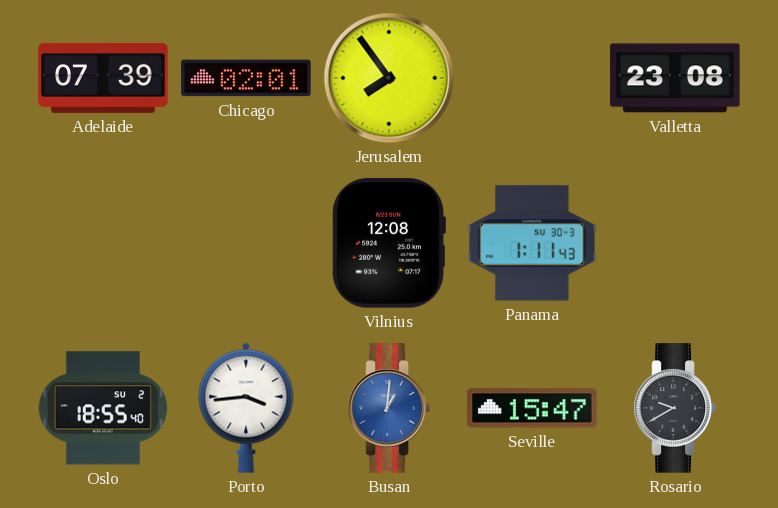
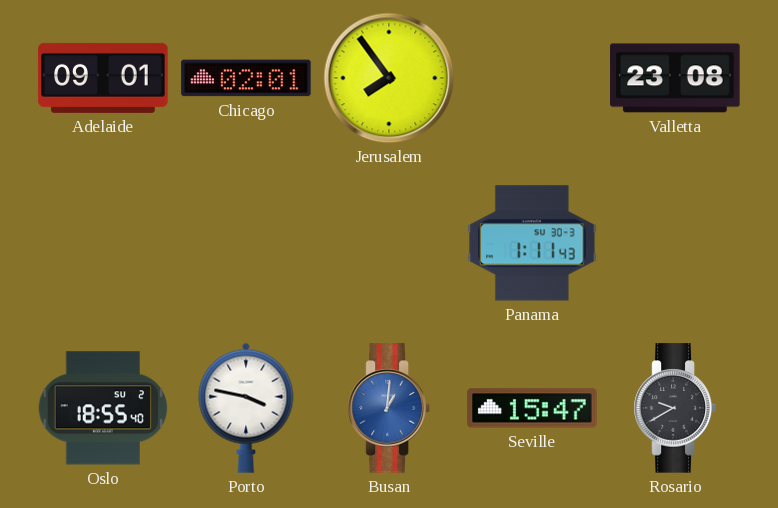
Adelaide: 07:39 -> 09:01 (103, 78)
Vilnius: 12:08 -> none (389, 243)
Porto: 3:44 -> 3:47 (246, 408)
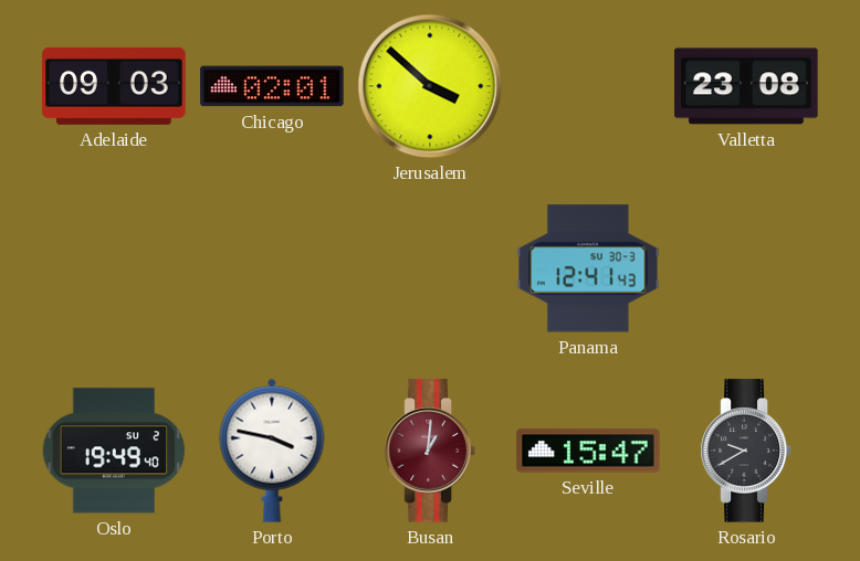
Adelaide: 09:01 -> 09:03 (114, 86)
Jerusalem: 7:54 -> 3:52 (430, 86)
Panama: 1:11 -> 12:41 (588, 268)
Oslo: 18:55 -> 19:49 (114, 451)
Busan dial: blue -> burgundy (430, 451)
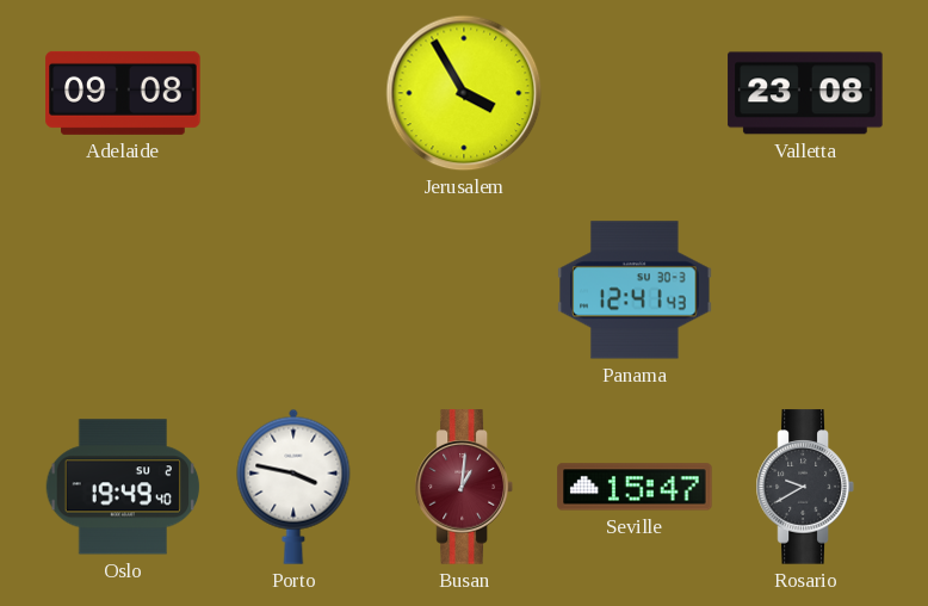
Adelaide: 09:03 -> 09:08 (123, 93)
Chicago: 02:01 -> none (272, 86)
Jerusalem: 3:52 -> 3:55 (464, 93)
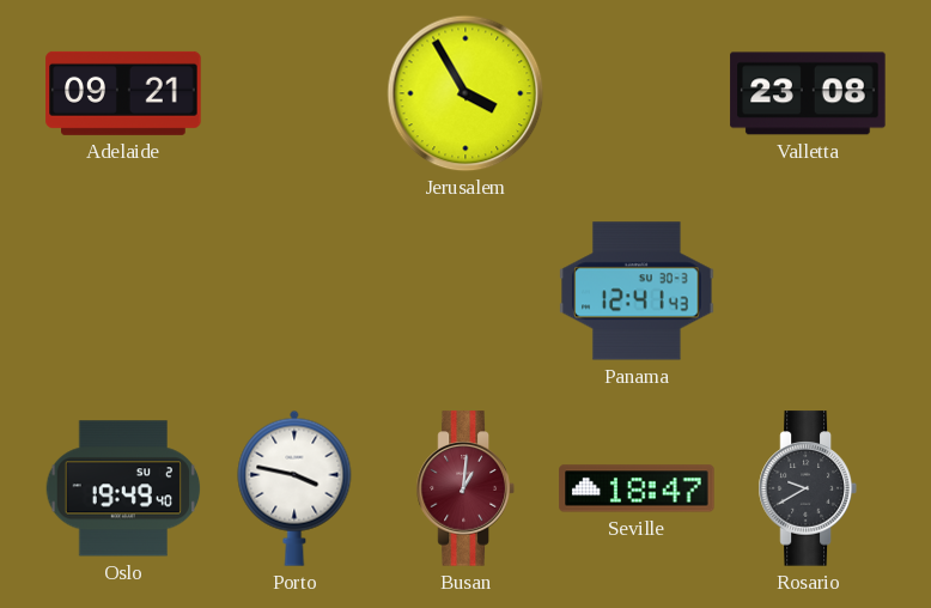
Adelaide: 09:08 -> 09:21 (123, 93)
Seville: 15:47 -> 18:47 (637, 488)
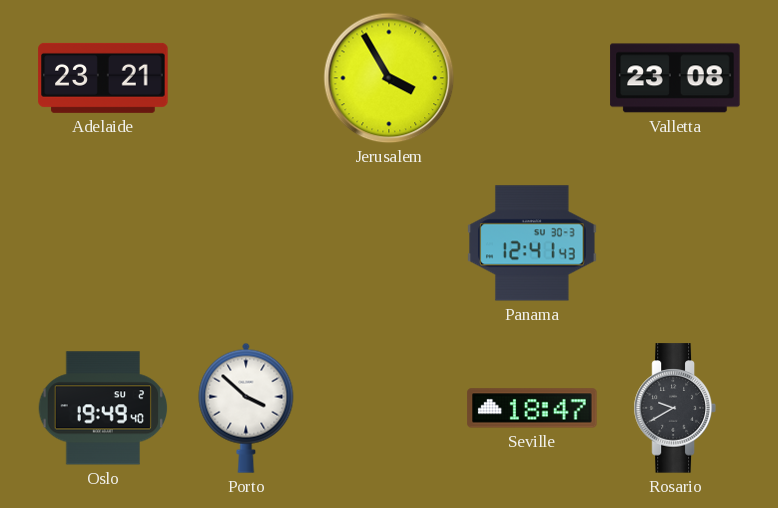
Adelaide: 09:21 -> 23:21 (103, 78)
Porto: 3:47 -> 3:52 (246, 408)
Busan: 1:01 -> none (465, 488)
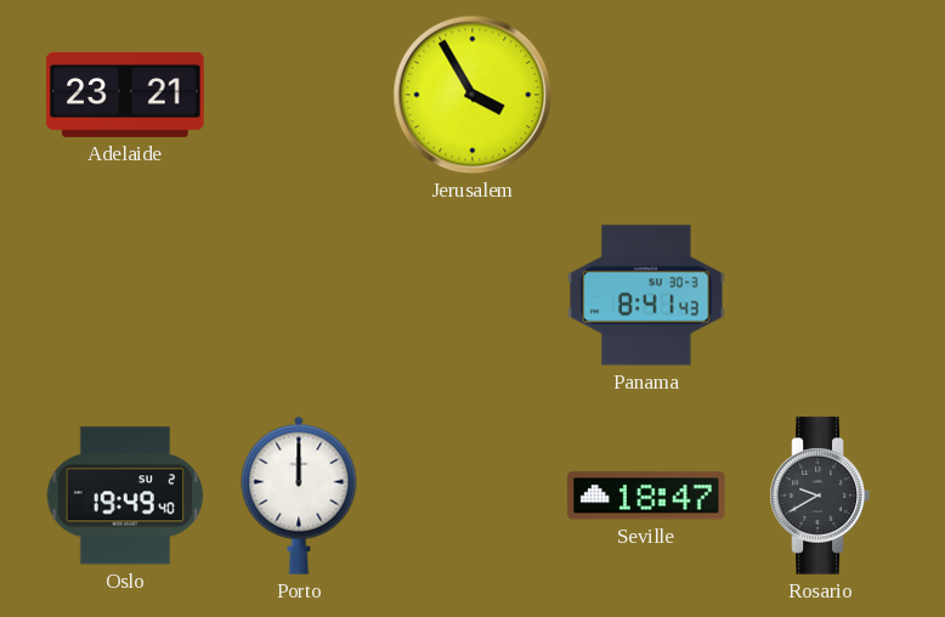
Valletta: 23:08 -> none (675, 78)
Panama: 12:41 -> 8:41 (646, 295)
Porto: 3:52 -> 12:00 (299, 496)
